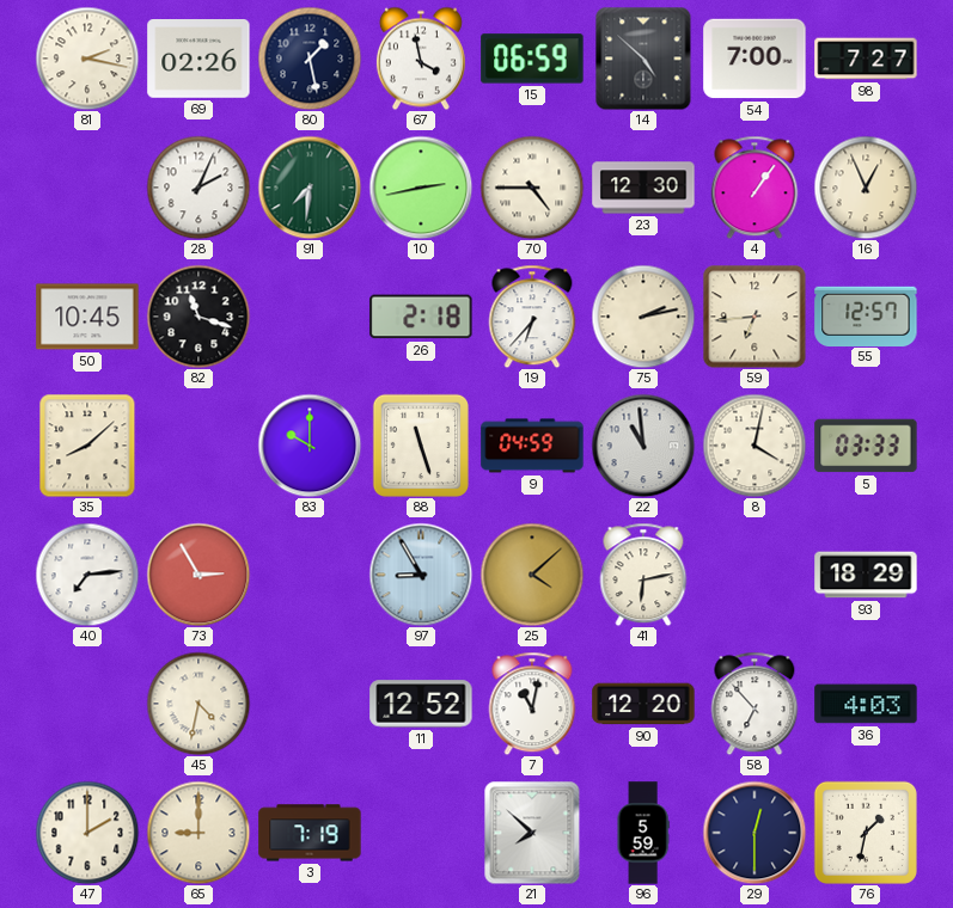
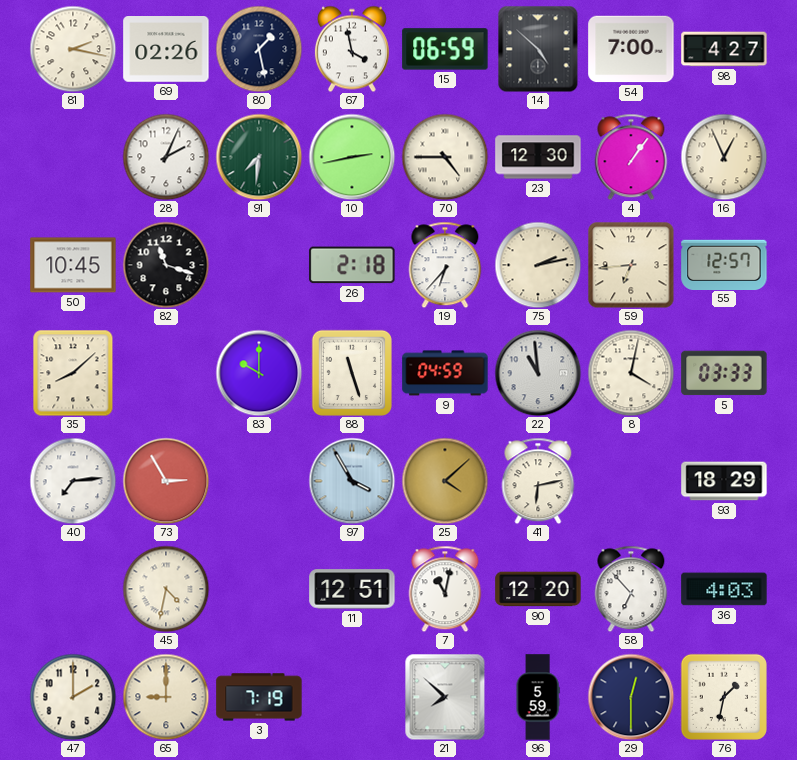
98: 7:27 -> 4:27 (724, 49)
97: 8:55 -> 3:55 (352, 481)
11: 12:52 -> 12:51 (352, 589)
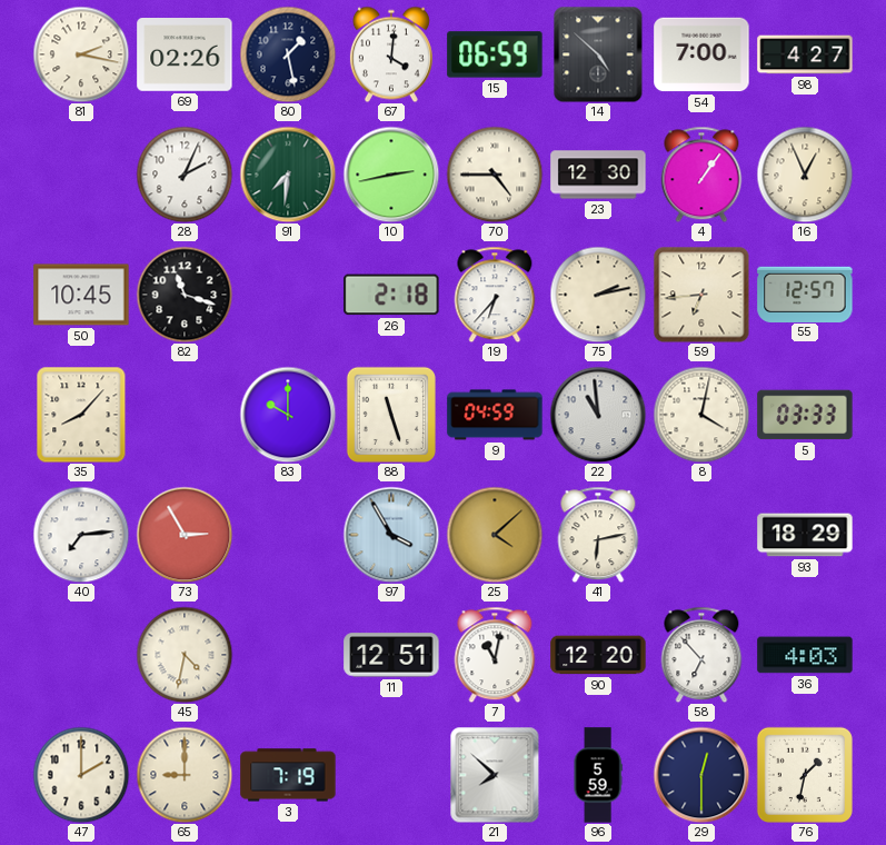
67: 3:58 -> 4:01 (391, 54)
35: 8:08 -> 8:07 (81, 415)
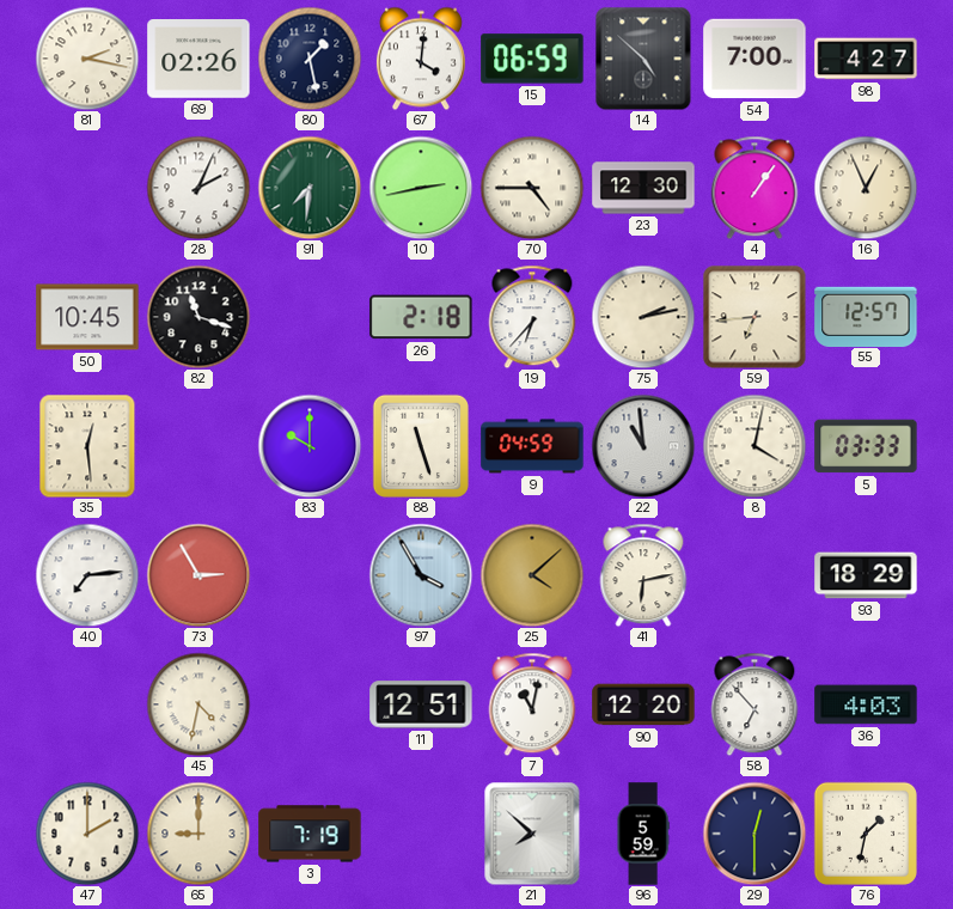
35: 8:07 -> 12:29 (87, 446)
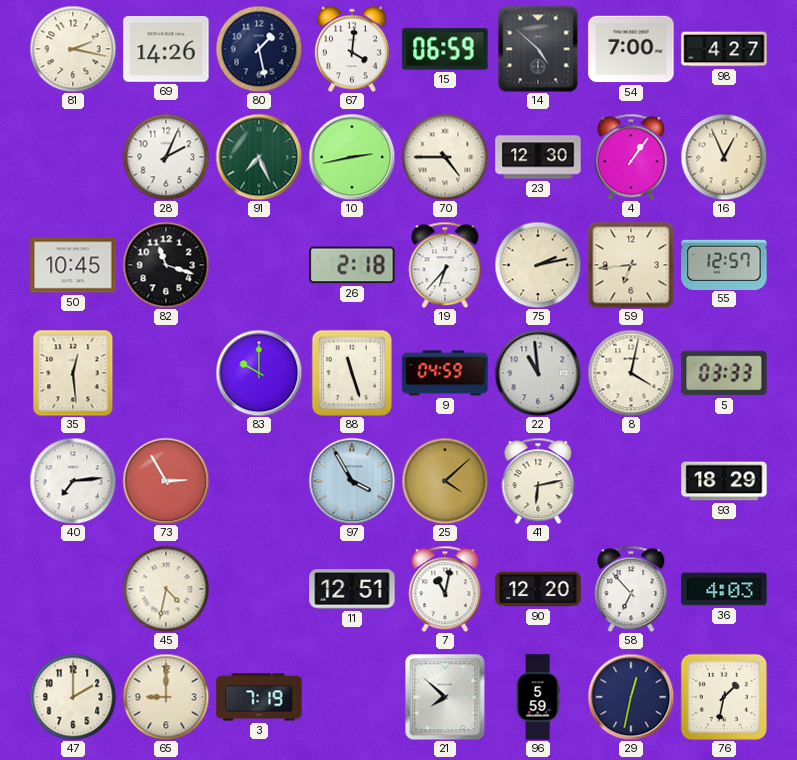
69: 02:26 -> 14:26 (166, 50)
91: 7:31 -> 7:26 (259, 157)
29: 12:30 -> 12:32 (631, 697)
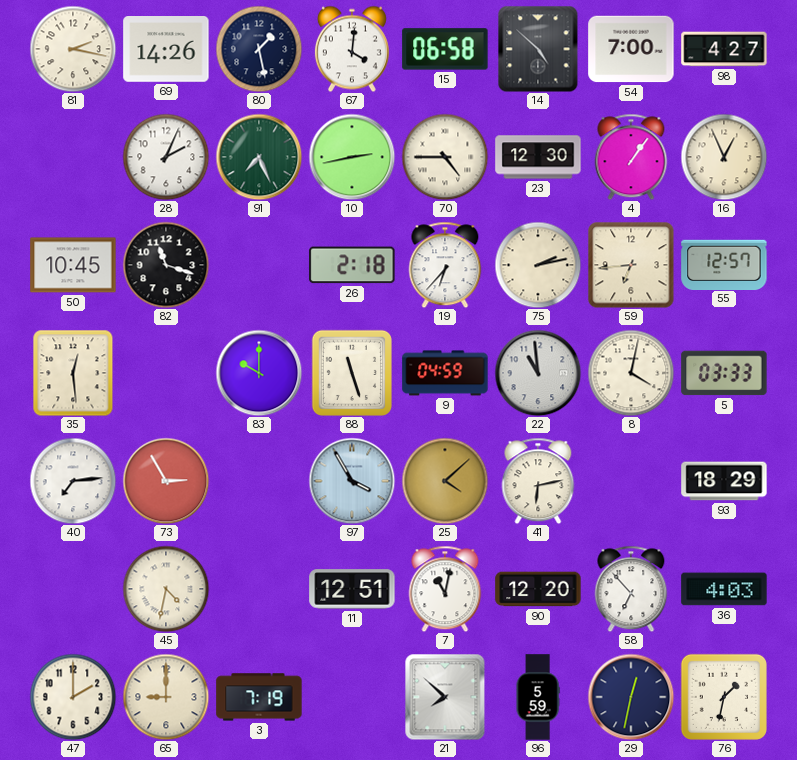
15: 06:59 -> 06:58 (445, 49)
